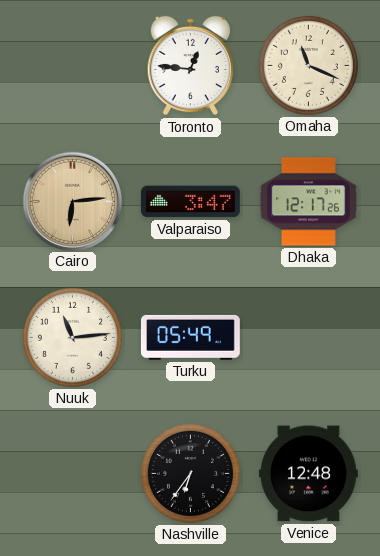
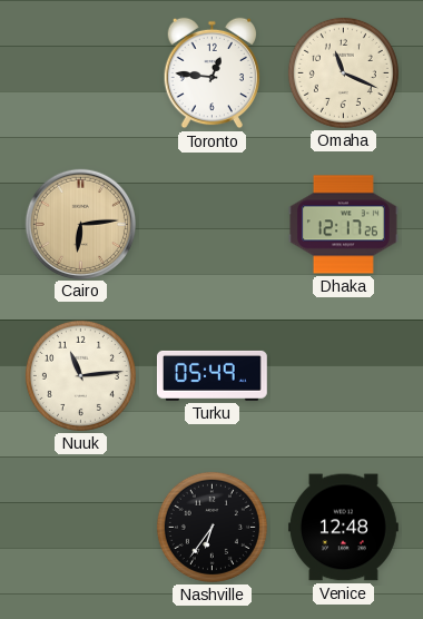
Valparaiso: 3:47 -> none (190, 202)
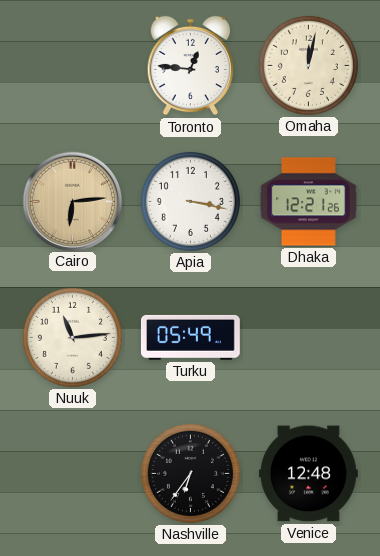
Omaha: 11:19 -> 12:02 (308, 65)
Apia: none -> 3:17 (190, 201)
Dhaka: 12:17 -> 12:21 (309, 202)
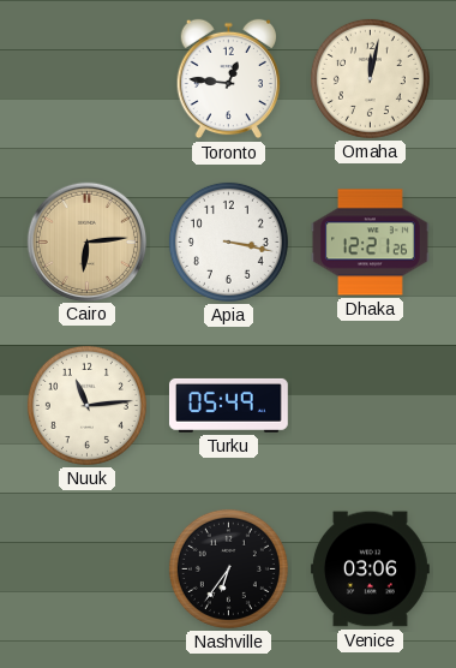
Venice: 12:48 -> 03:06 (370, 569)
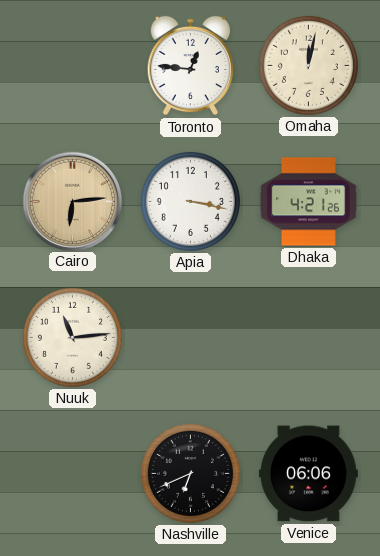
Dhaka: 12:21 -> 4:21 (309, 202)
Turku: 05:49 -> none (228, 405)
Nashville: 6:36 -> 6:41 (190, 473)
Venice: 03:06 -> 06:06 (308, 474)
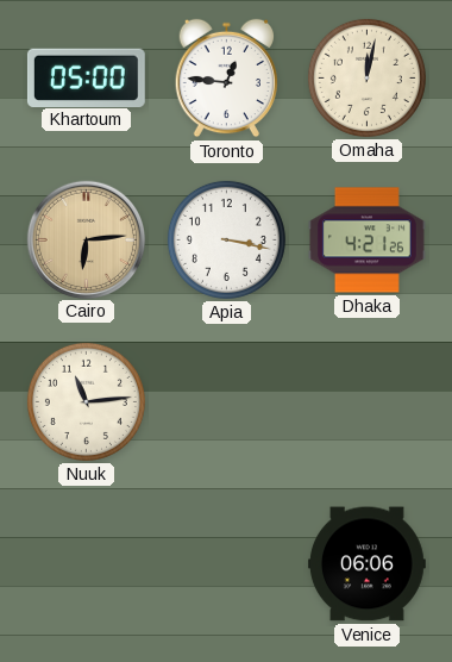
Khartoum: none -> 05:00 (86, 77)
Nashville: 6:41 -> none (190, 473)
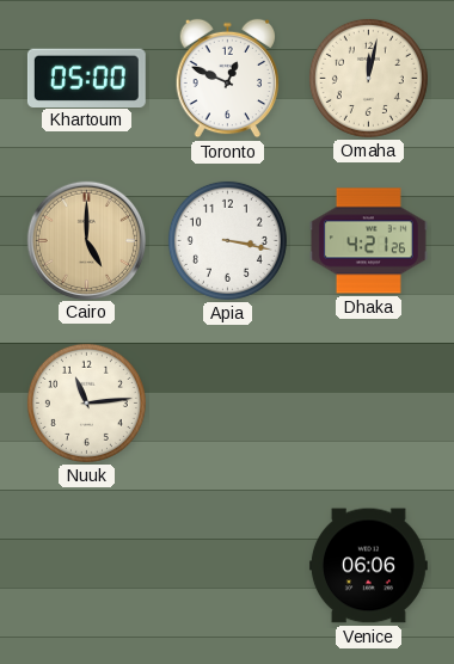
Toronto: 12:46 -> 12:49 (228, 79)
Cairo: 6:14 -> 5:00 (86, 240)
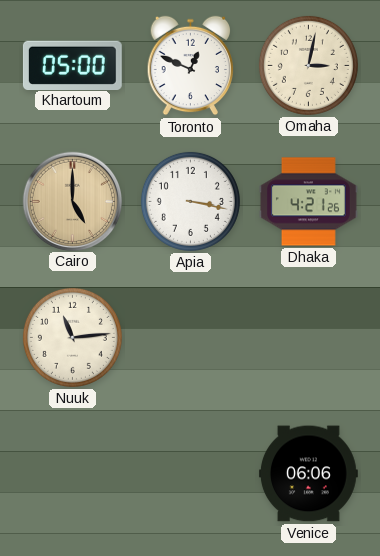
Omaha: 12:02 -> 3:02 (308, 65)
